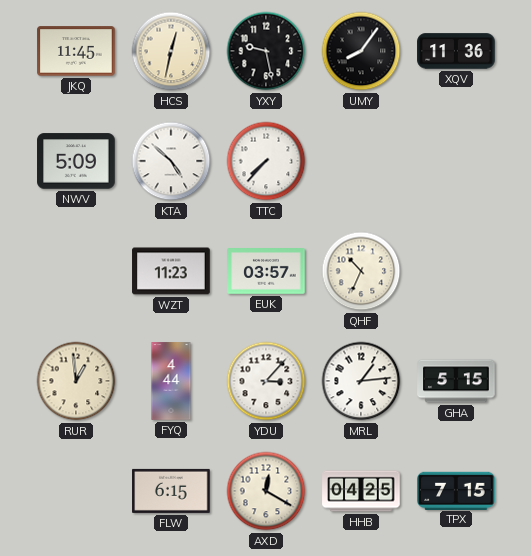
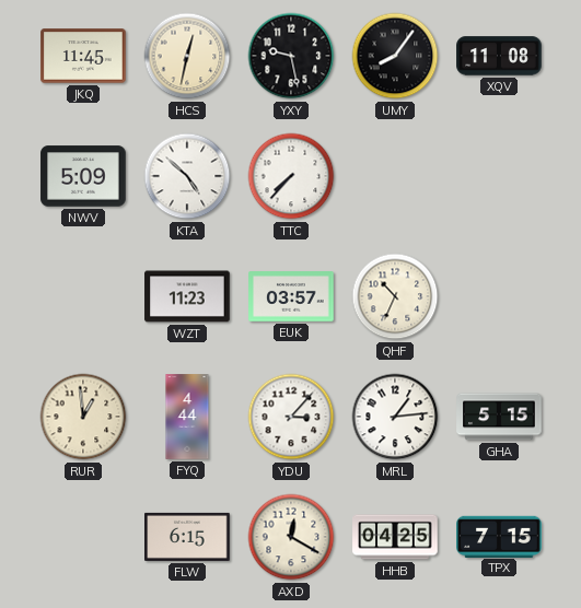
XQV: 11:36 -> 11:08 (499, 56)
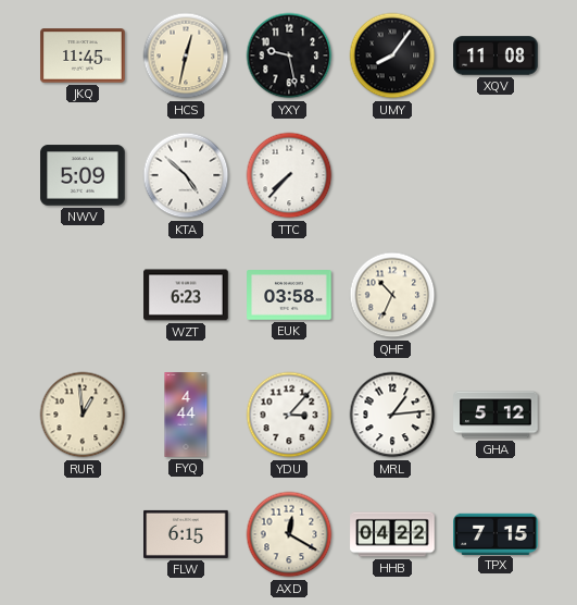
WZT: 11:23 -> 6:23 (186, 295)
EUK: 03:57 -> 03:58 (289, 295)
GHA: 5:15 -> 5:12 (496, 415)
HHB: 04:25 -> 04:22 (392, 534)
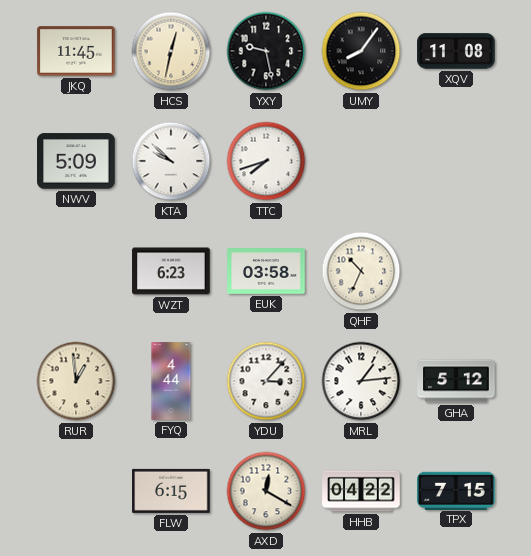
KTA: 4:52 -> 9:52 (171, 161)
TTC: 7:37 -> 7:42 (266, 161)
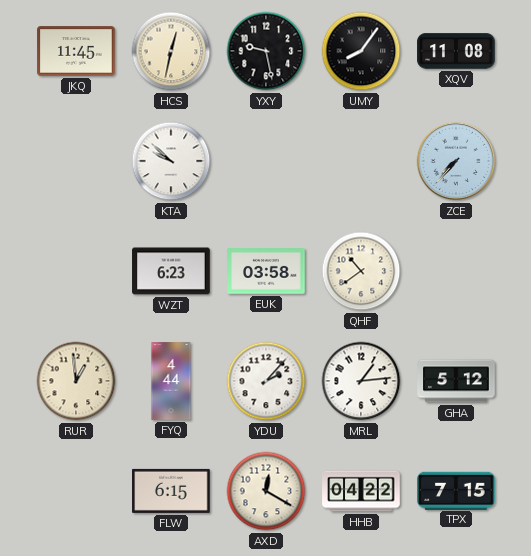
NWV: 5:09 -> none (76, 161)
TTC: 7:42 -> none (266, 161)
ZCE: none -> 7:37 (456, 161)
QHF: 10:34 -> 10:39 (361, 271)
YDU: 3:07 -> 2:07 (266, 381)
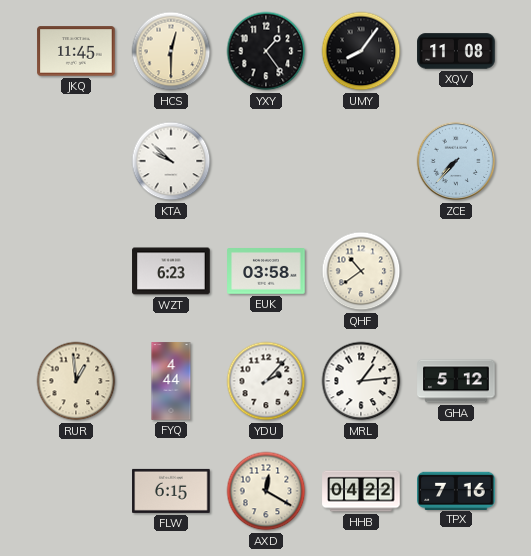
HCS: 12:32 -> 12:30 (171, 51)
YXY: 9:28 -> 1:24 (266, 51)
TPX: 7:15 -> 7:16 (456, 490)
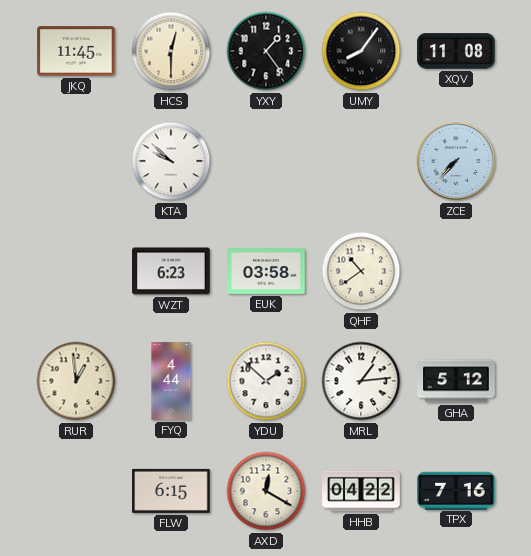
YDU: 2:07 -> 1:52 (266, 381)
